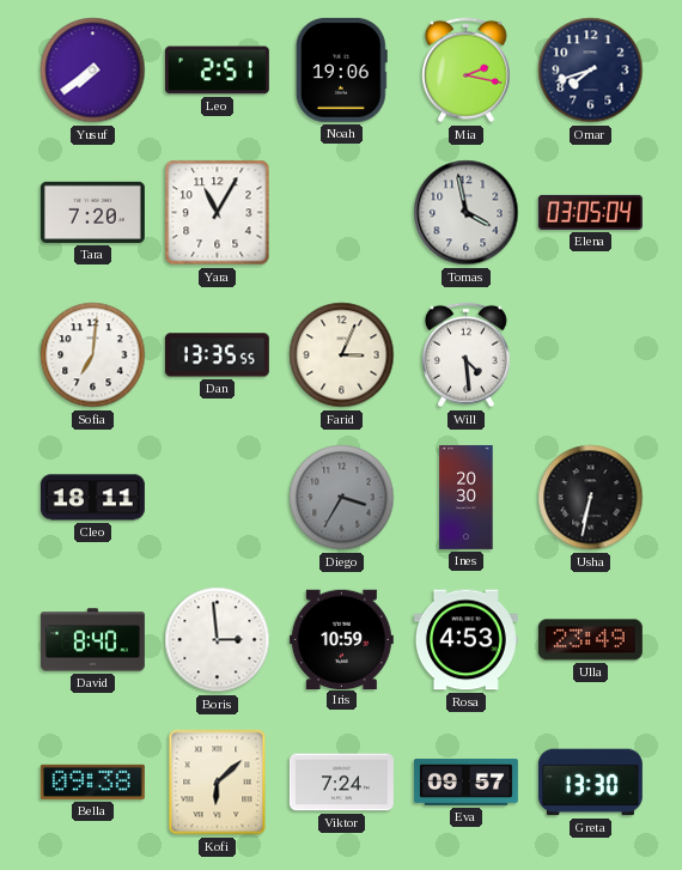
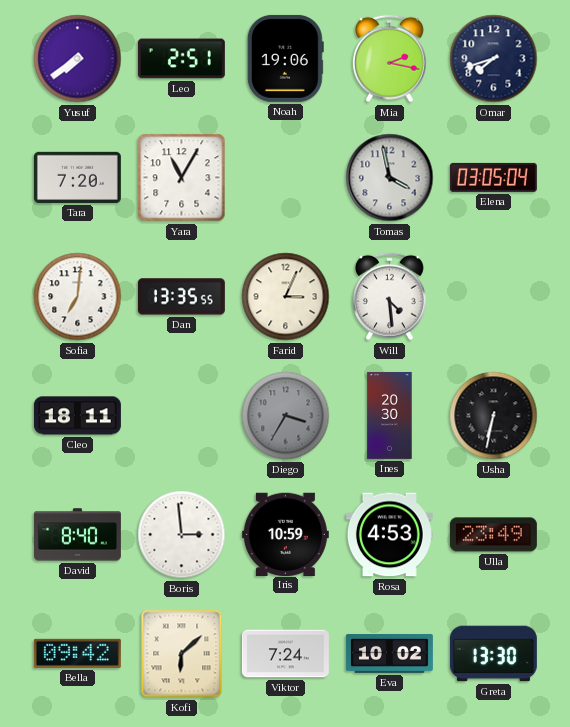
Bella: 09:38 -> 09:42 (77, 653)
Eva: 09:57 -> 10:02 (389, 653)
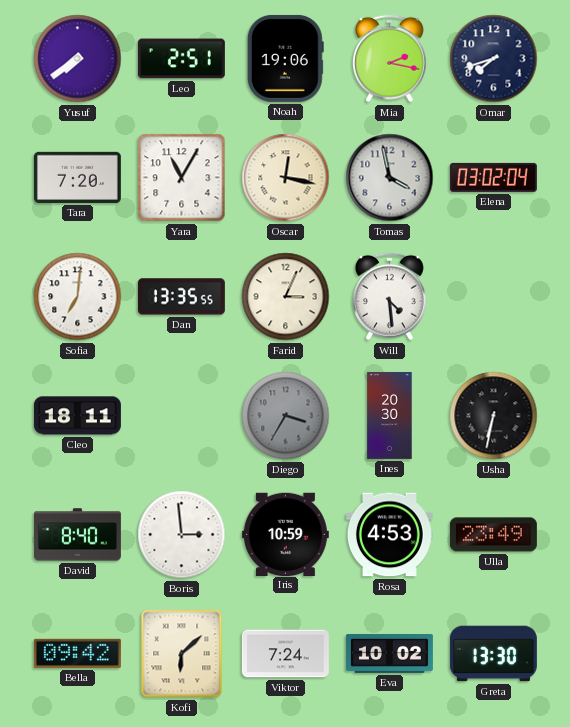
Oscar: none -> 12:17 (286, 178)
Elena: 03:05 -> 03:02 (493, 177)
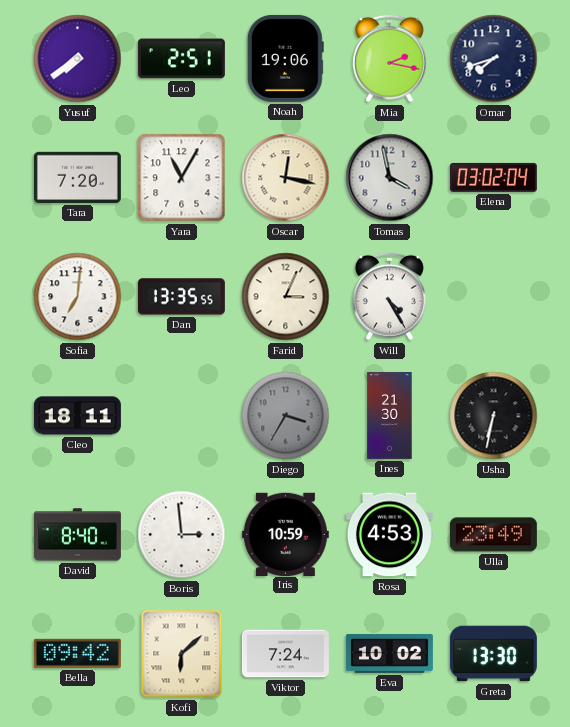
Will: 4:29 -> 4:25 (390, 297)
Ines: 20:30 -> 21:30 (390, 415)
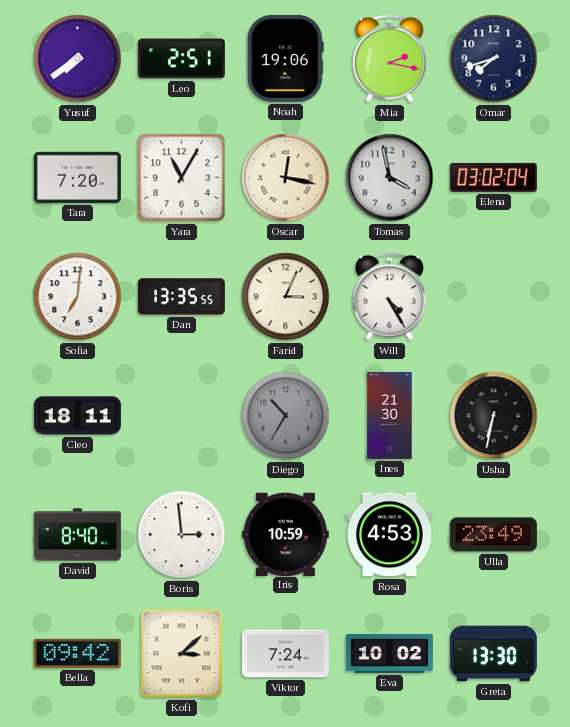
Diego: 3:35 -> 10:35 (286, 416)
Kofi: 6:08 -> 3:08 (182, 654)
